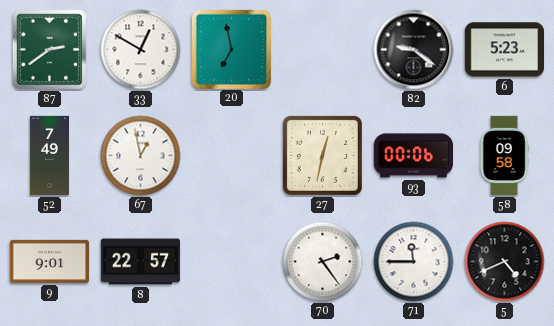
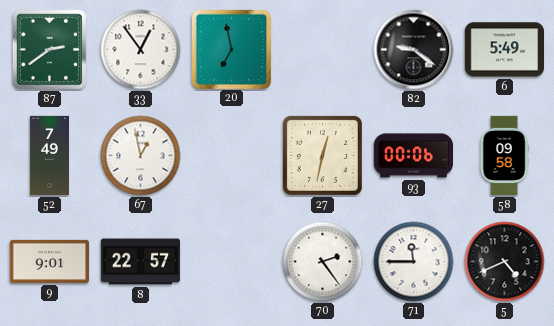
33: 12:50 -> 12:54 (141, 50)
6: 5:23 -> 5:49 (504, 50)
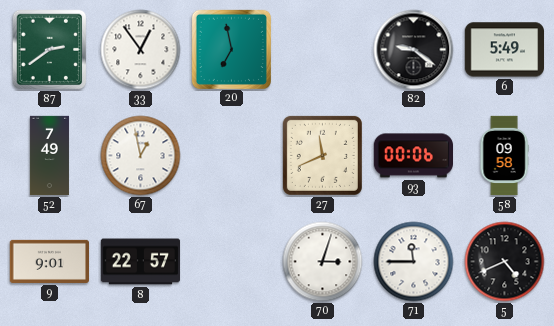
27: 12:32 -> 11:41 (322, 155)
70: 2:24 -> 3:03 (323, 262)
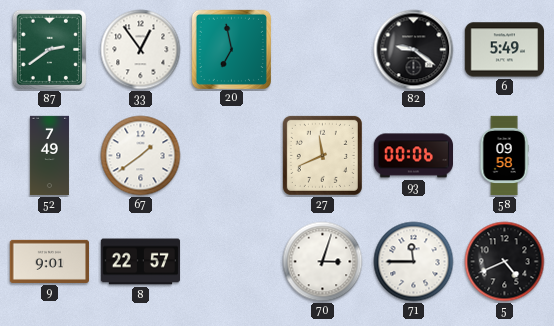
67: 12:58 -> 1:39 (141, 156)
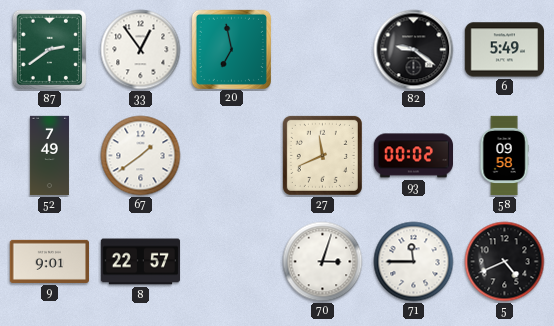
93: 00:06 -> 00:02 (413, 156)
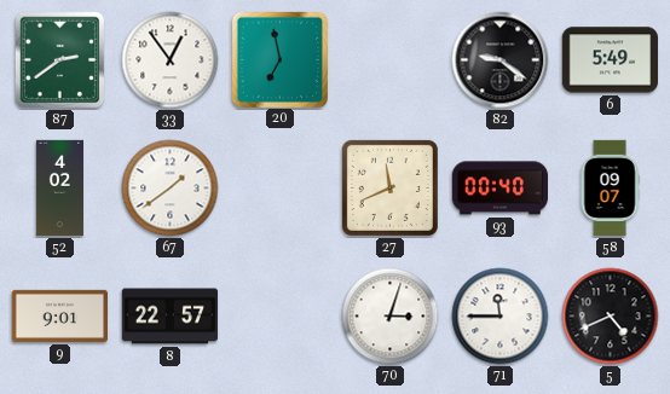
52: 7:49 -> 4:02 (59, 189)
93: 00:02 -> 00:40 (499, 189)
58: 09:58 -> 09:07 (610, 189)
